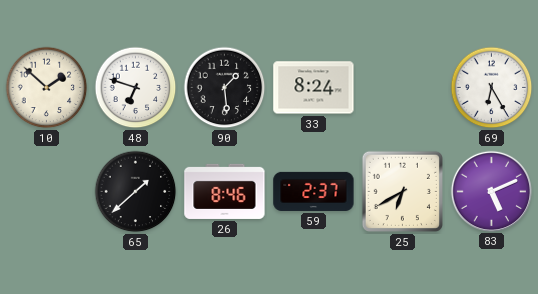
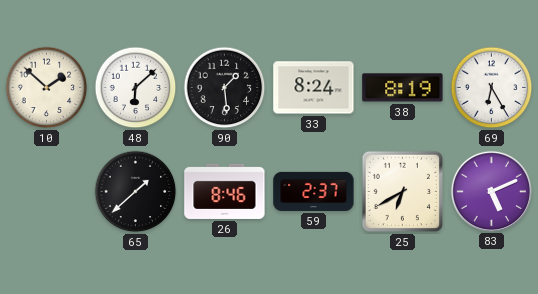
48: 6:48 -> 6:08 (136, 88)
38: none -> 8:19 (403, 88)
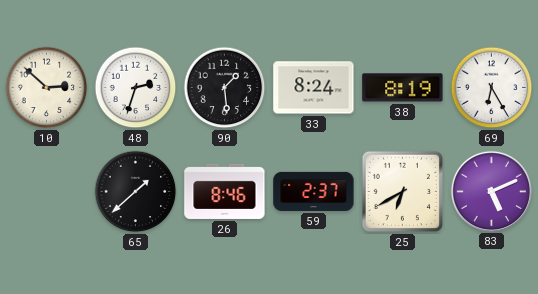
10: 1:52 -> 2:52 (47, 88)
48: 6:08 -> 2:33 (136, 88)
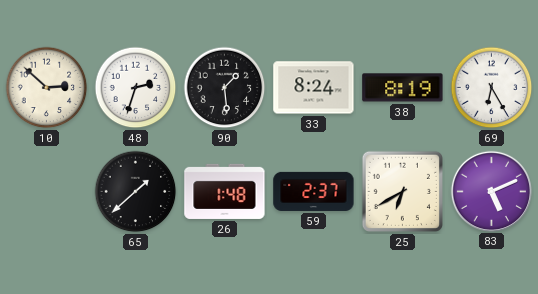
26: 8:46 -> 1:48 (225, 191)
